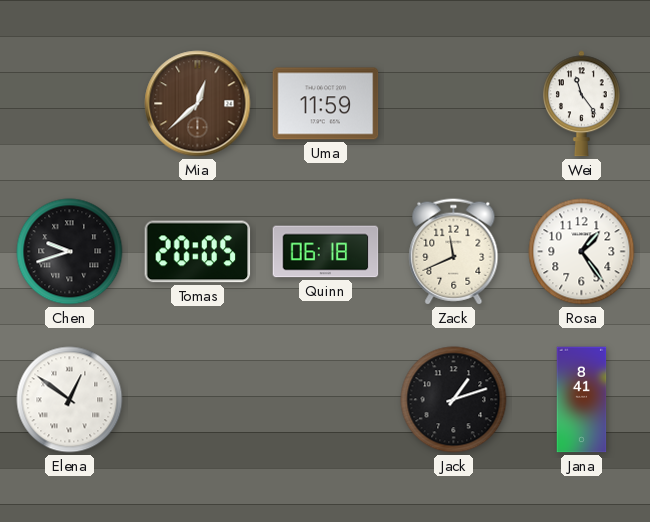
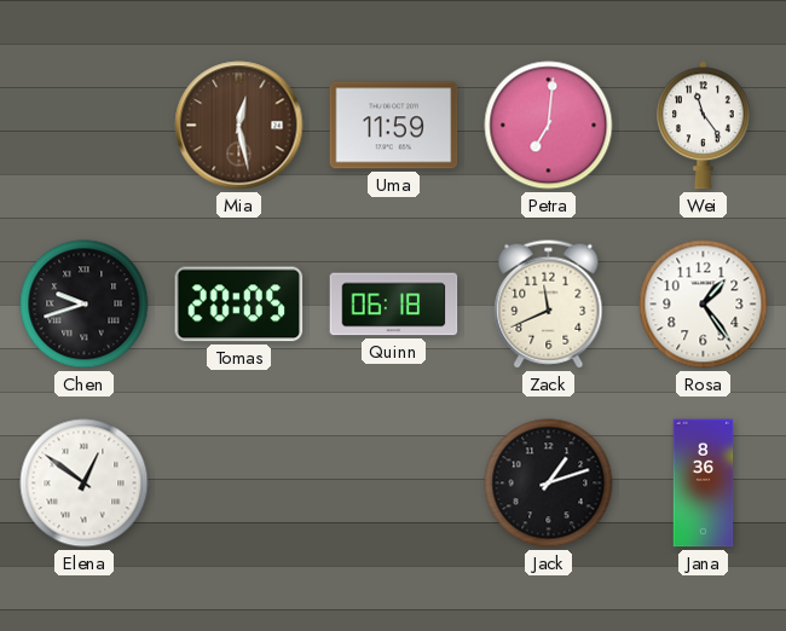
Mia: 12:38 -> 12:28 (239, 126)
Petra: none -> 7:01 (549, 126)
Jana: 8:41 -> 8:36 (704, 484)
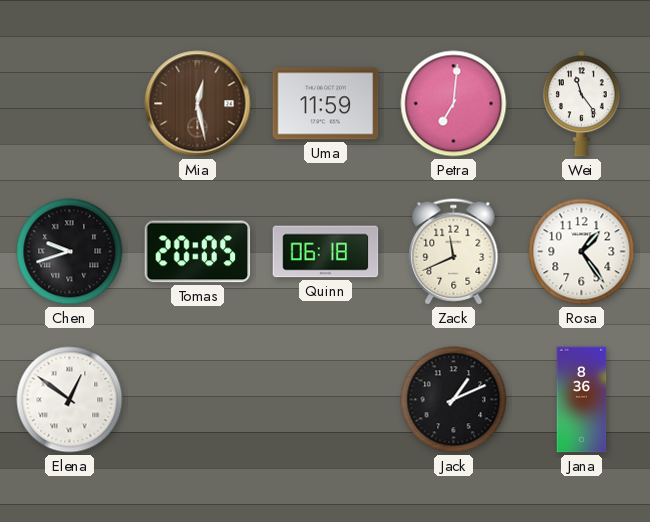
Jack: 1:12 -> 1:11 (454, 400)
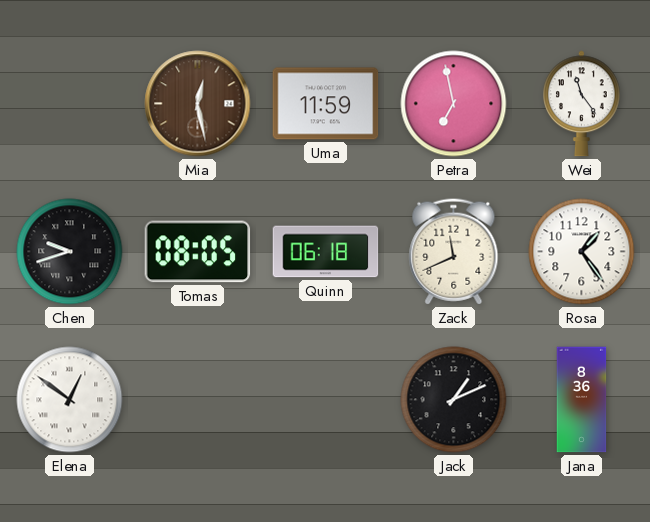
Petra: 7:01 -> 6:58 (454, 104)
Tomas: 20:05 -> 08:05 (198, 252)
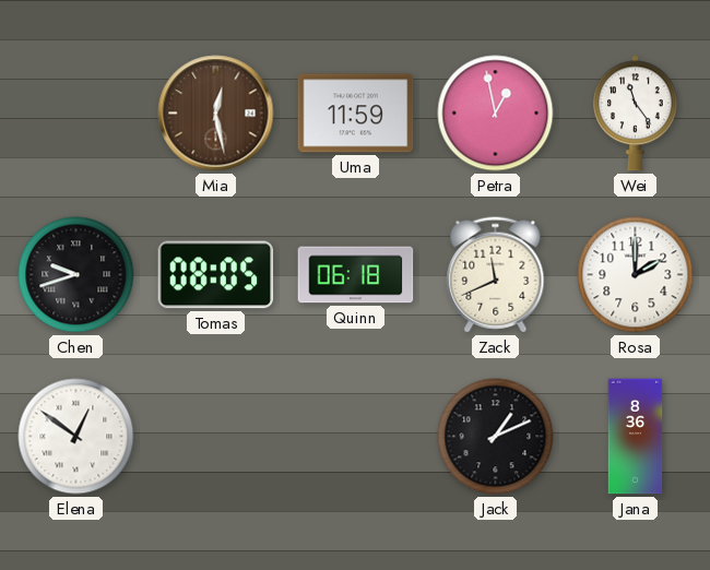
Petra: 6:58 -> 12:58 (496, 114)
Rosa: 1:24 -> 2:00 (636, 275)
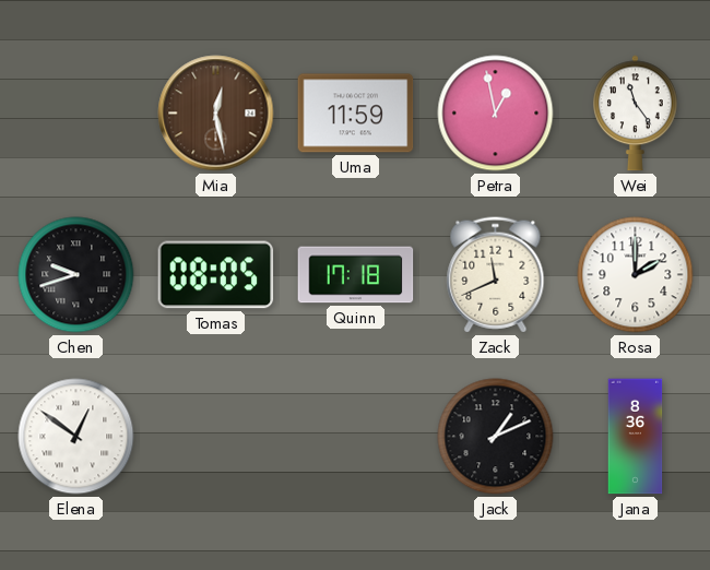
Quinn: 06:18 -> 17:18 (356, 275)
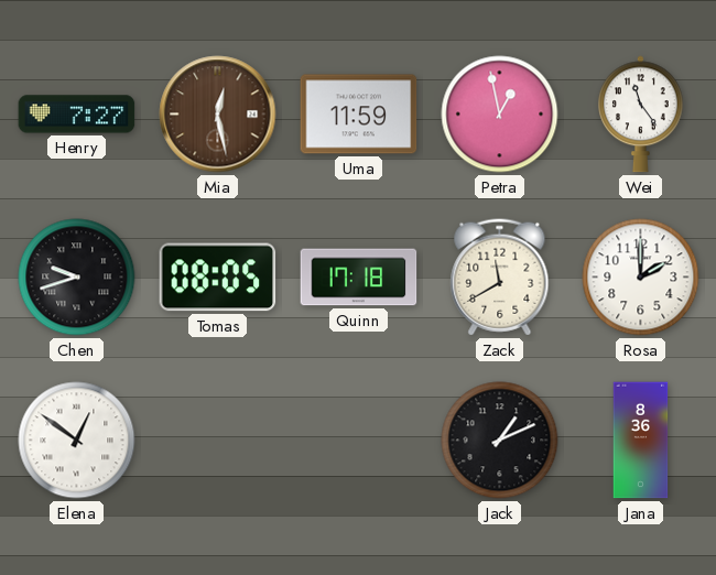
Henry: none -> 7:27 (77, 115)
Zack: 11:41 -> 11:40 (500, 278)
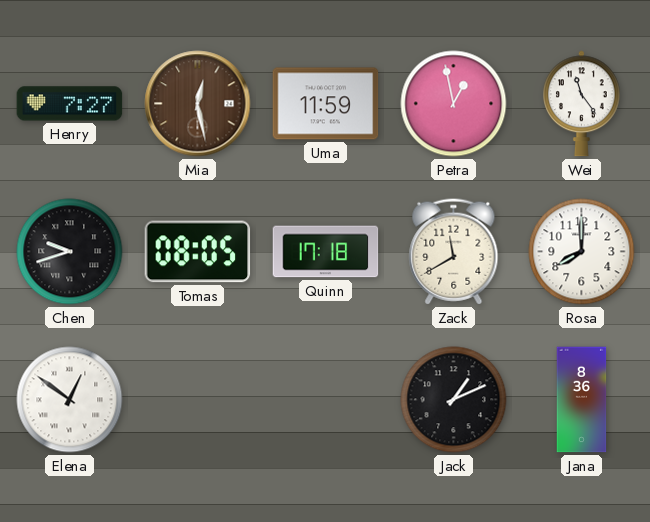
Rosa: 2:00 -> 8:00 (582, 252)
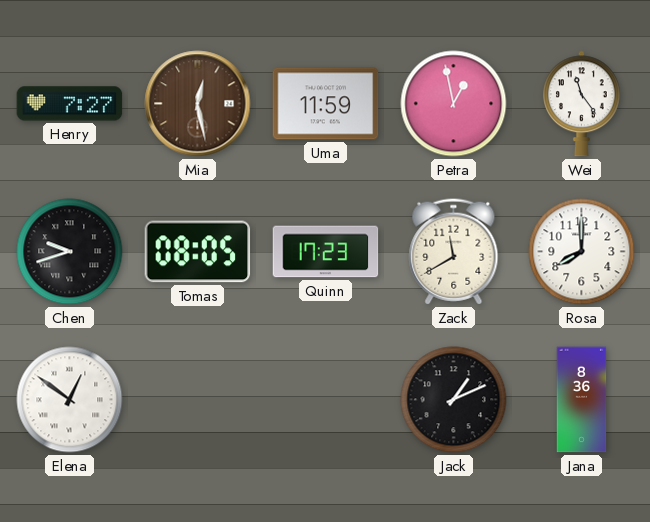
Quinn: 17:18 -> 17:23 (326, 252)
